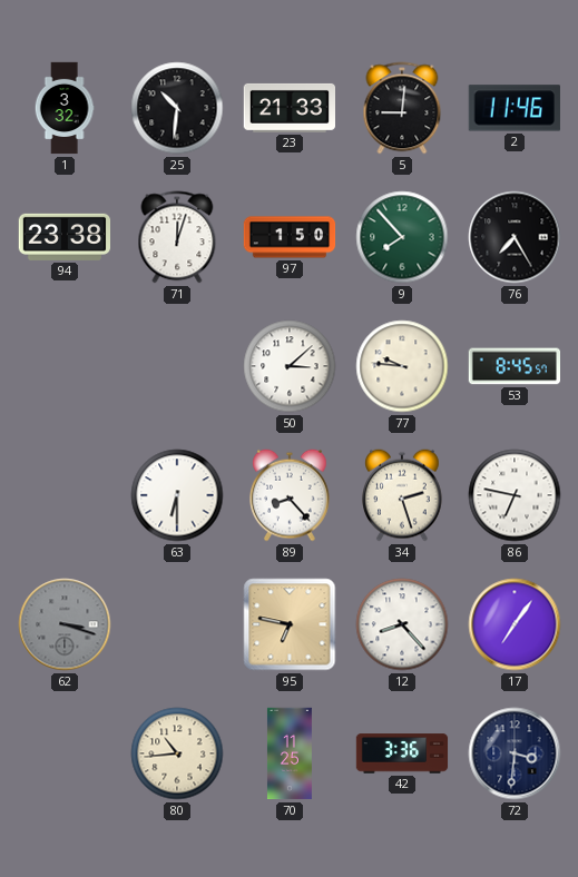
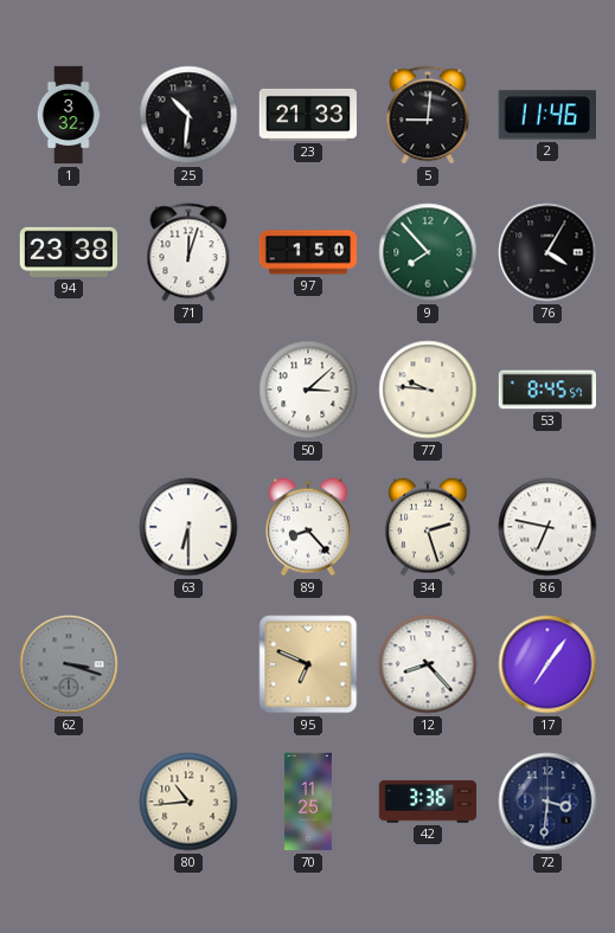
76: 7:25 -> 4:05 (547, 252)
95: 6:47 -> 6:49 (308, 664)
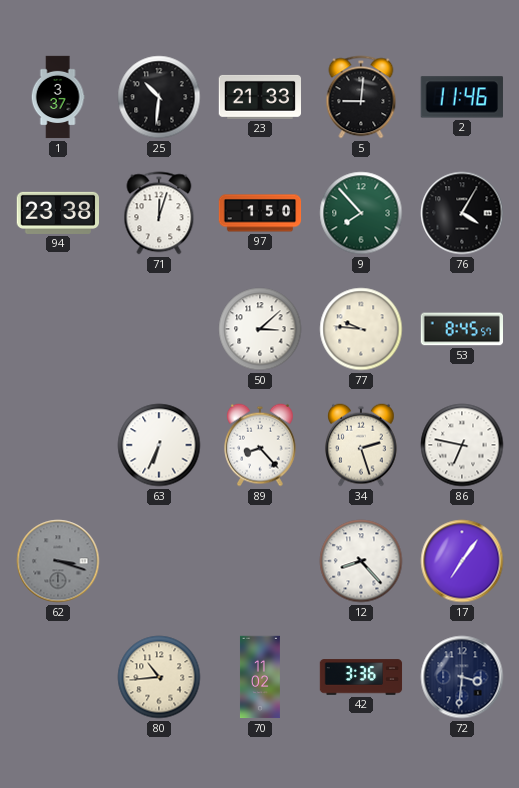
1: 3:32 -> 3:37 (58, 97)
63: 6:30 -> 6:34 (159, 445)
95: 6:49 -> none (308, 664)
70: 11:25 -> 11:02 (260, 677)
